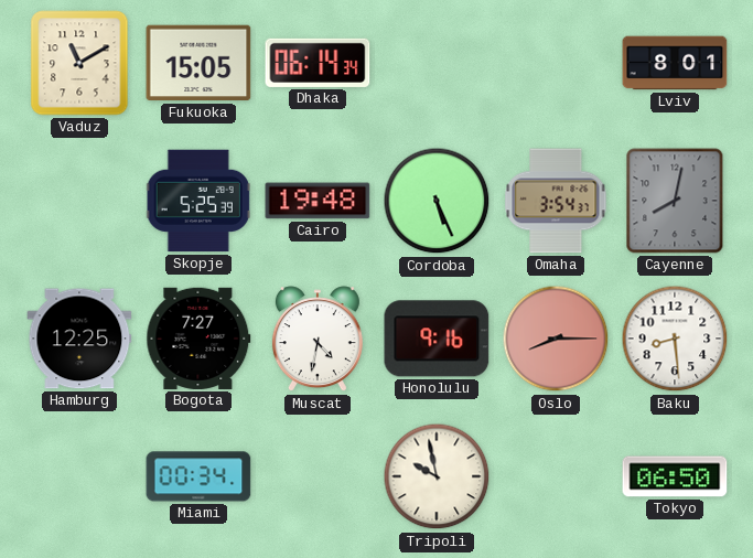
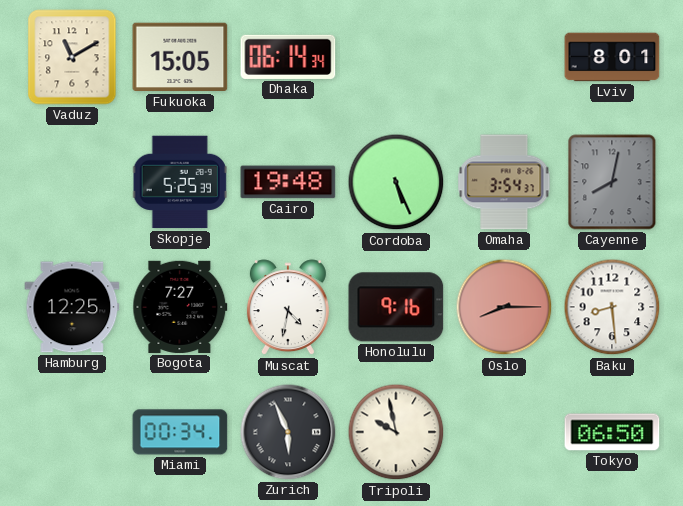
Zurich: none -> 5:56 (288, 432)
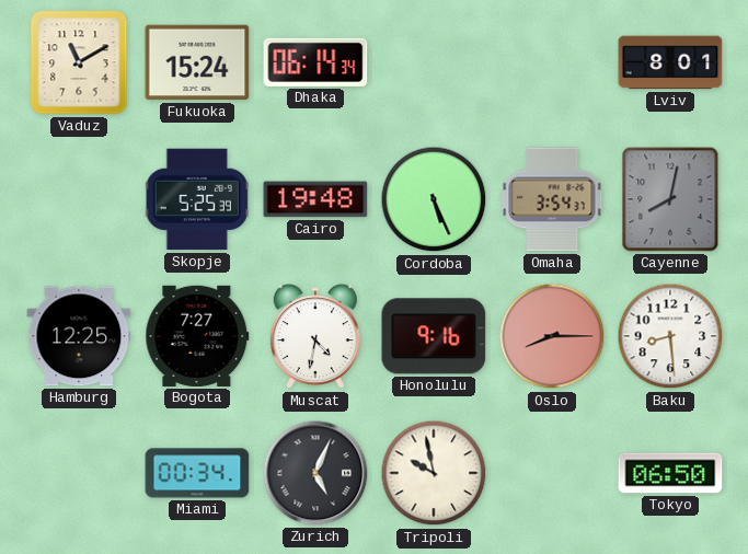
Fukuoka: 15:05 -> 15:24 (197, 62)
Zurich: 5:56 -> 5:04 (315, 473)
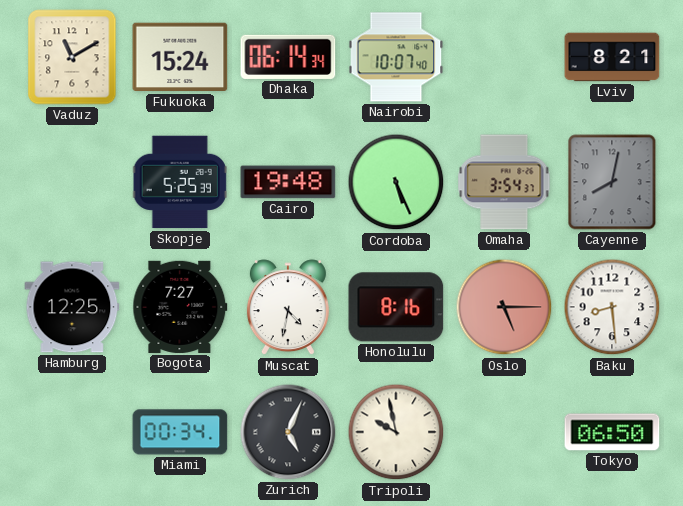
Nairobi: none -> 10:07 (396, 57)
Lviv: 8:01 -> 8:21 (612, 57)
Honolulu: 9:16 -> 8:16 (396, 307)
Oslo: 8:15 -> 5:15 (504, 307)
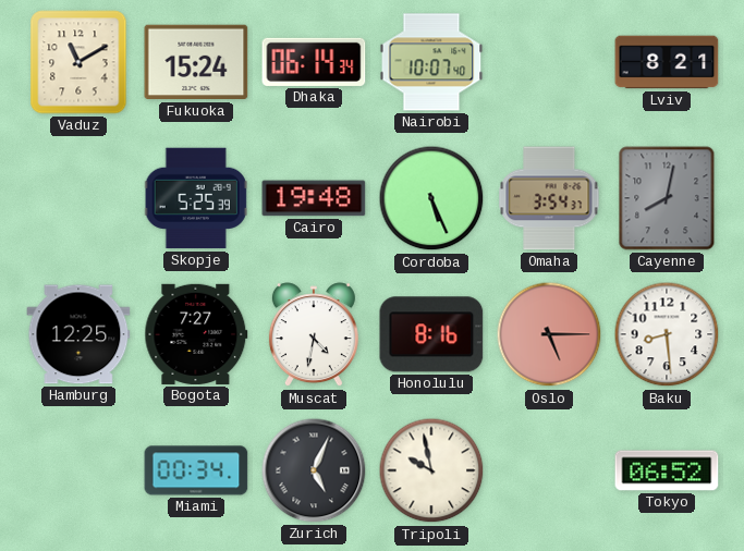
Tokyo: 06:50 -> 06:52 (667, 470)
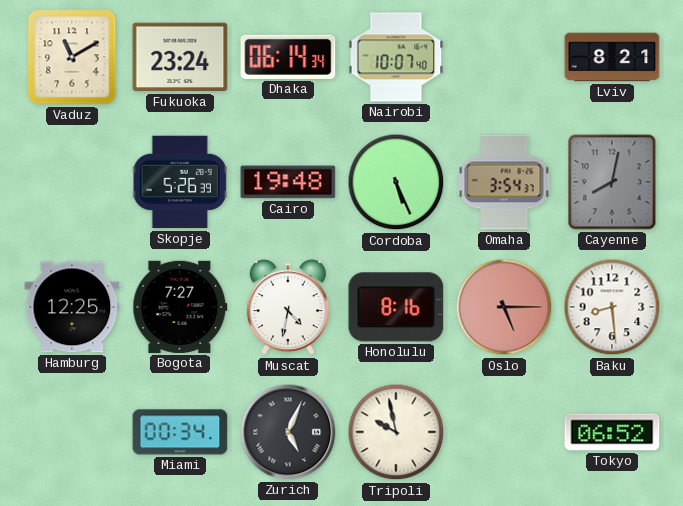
Fukuoka: 15:24 -> 23:24 (180, 57)
Skopje: 5:25 -> 5:26 (180, 182)
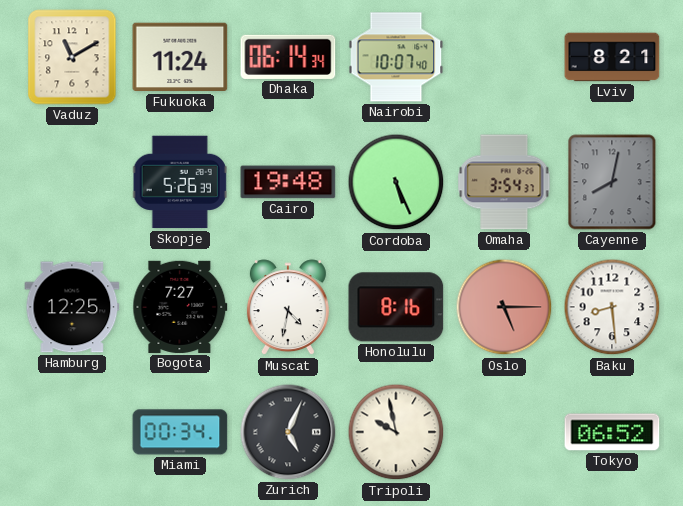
Fukuoka: 23:24 -> 11:24 (180, 57)
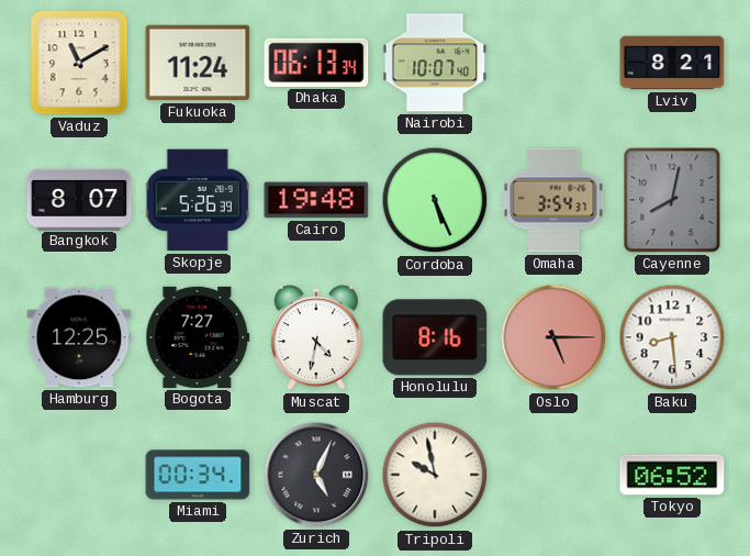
Dhaka: 06:14 -> 06:13 (316, 63)
Bangkok: none -> 8:07 (79, 199)
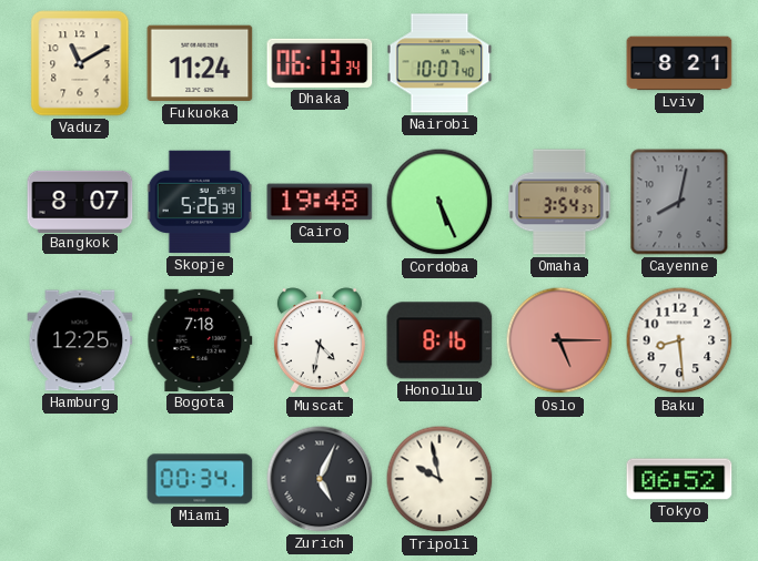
Bogota: 7:27 -> 7:18 (200, 340)
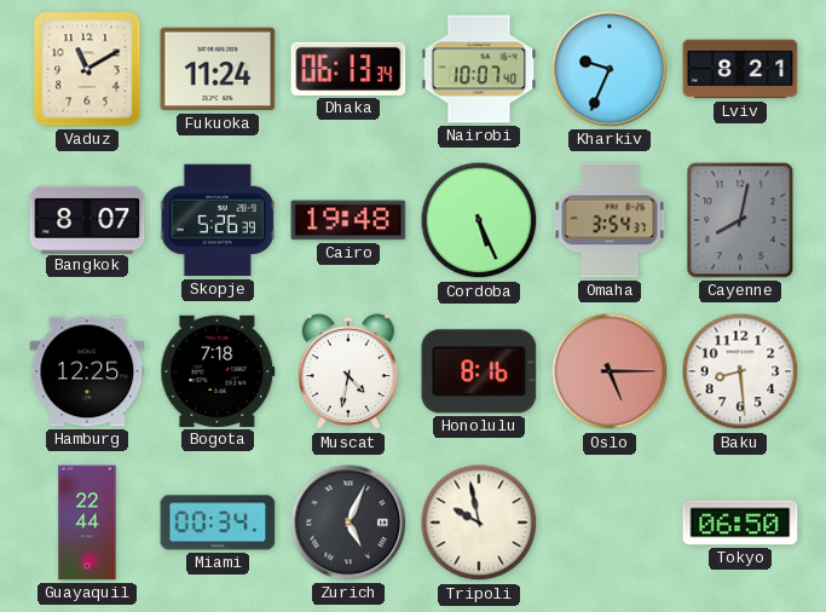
Kharkiv: none -> 9:34 (610, 69)
Guayaquil: none -> 22:44 (87, 522)
Tokyo: 06:52 -> 06:50 (740, 522)
